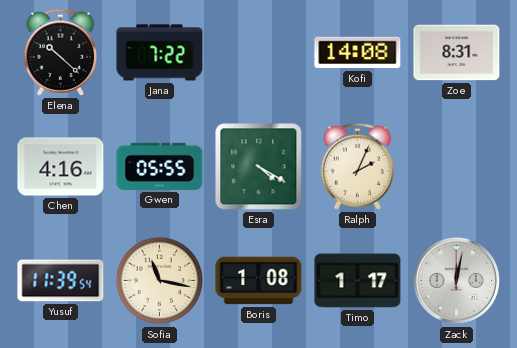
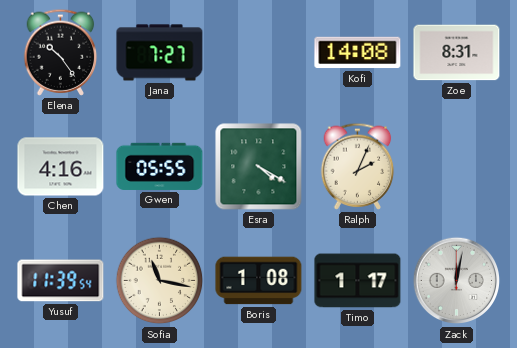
Elena: 10:22 -> 10:24 (61, 52)
Jana: 7:22 -> 7:27 (160, 53)
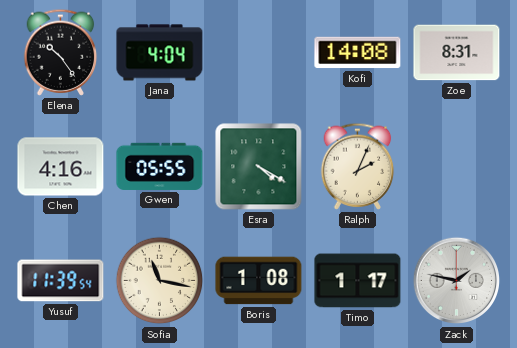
Jana: 7:27 -> 4:04 (160, 53)
Zack: 12:02 -> 1:47 (457, 281)
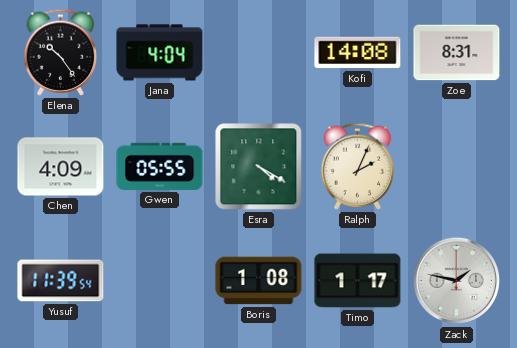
Chen: 4:16 -> 4:09 (61, 167)
Sofia: 11:17 -> none (160, 281)
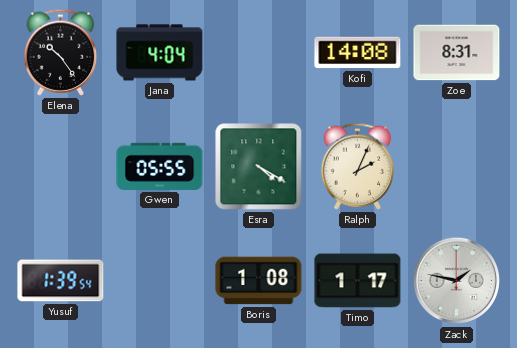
Chen: 4:09 -> none (61, 167)
Yusuf: 11:39 -> 1:39 (61, 281)
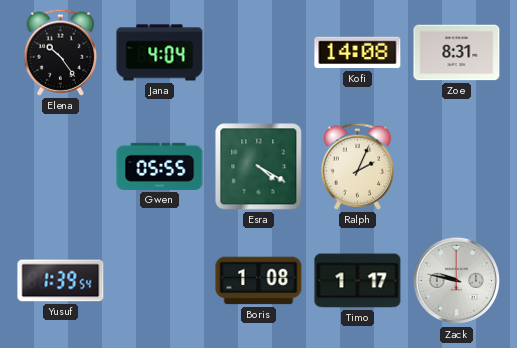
Zack: 1:47 -> 9:47 (457, 281)
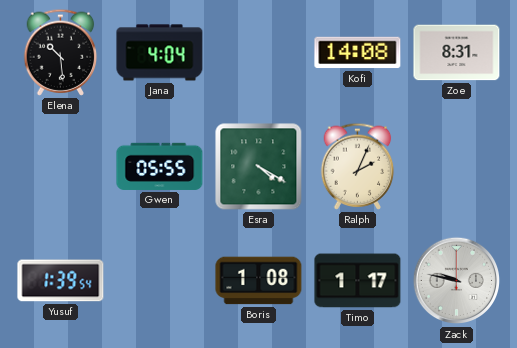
Elena: 10:24 -> 10:29 (61, 52)
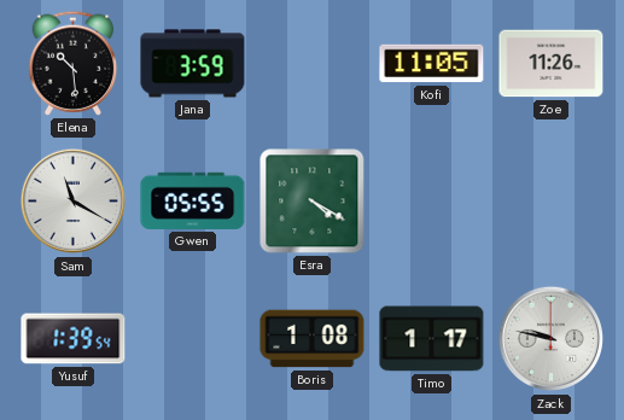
Jana: 4:04 -> 3:59 (193, 64)
Kofi: 14:08 -> 11:05 (432, 64)
Zoe: 8:31 -> 11:26 (552, 64)
Sam: none -> 11:20 (74, 202)
Ralph: 2:04 -> none (358, 166)
